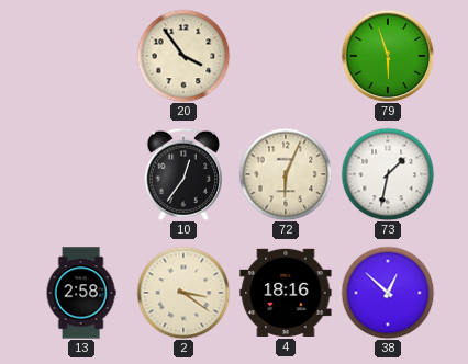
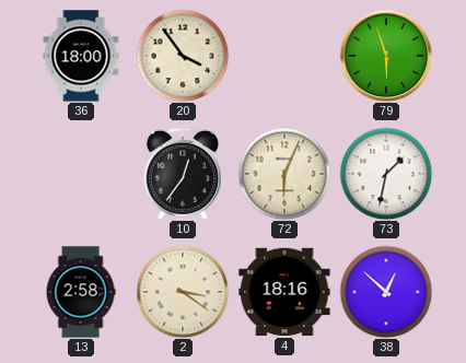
36: none -> 18:00 (81, 56)
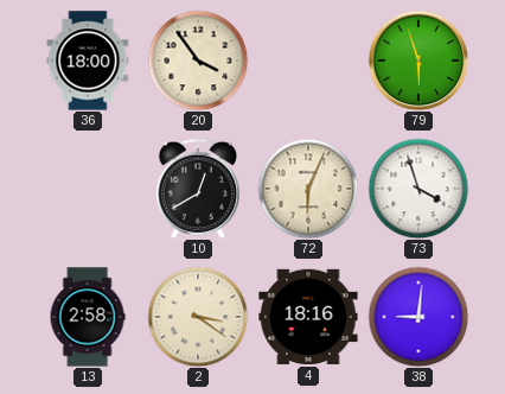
10: 12:36 -> 12:40 (198, 189)
73: 1:32 -> 3:57 (418, 189)
38: 12:52 -> 9:01 (418, 317)
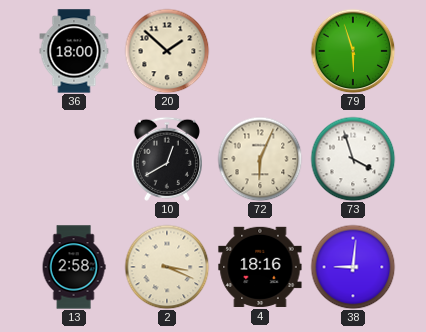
20: 3:54 -> 1:52 (167, 51)
2: 3:21 -> 3:19 (167, 267)
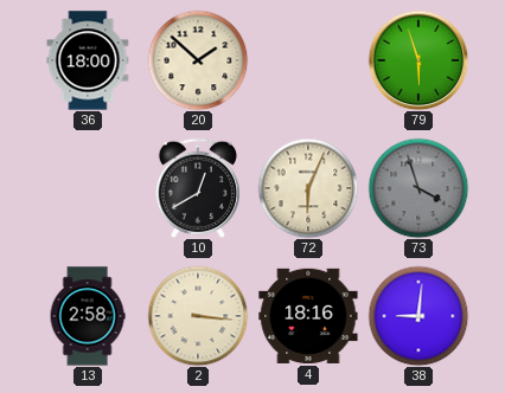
73 dial: white -> grey (418, 188)
2: 3:19 -> 3:16 (198, 316)
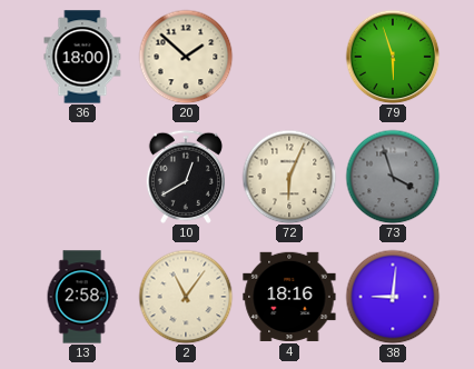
2: 3:16 -> 11:06 (186, 297)
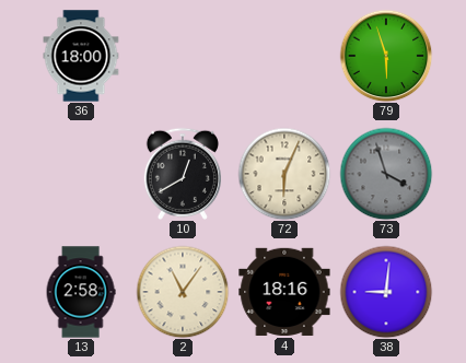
20: 1:52 -> none (186, 57)
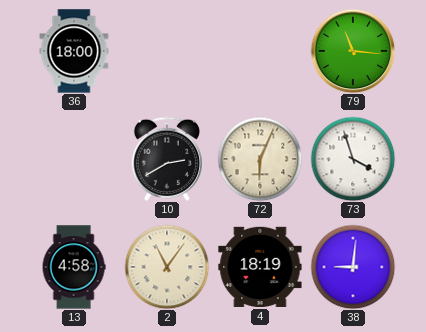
79: 5:57 -> 11:16 (353, 51)
10: 12:40 -> 2:40 (167, 159)
73 dial: grey -> white (353, 159)
13: 2:58 -> 4:58 (74, 267)
4: 18:16 -> 18:19 (260, 267)
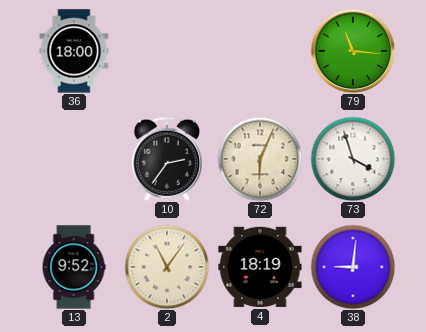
10: 2:40 -> 2:36 (167, 159)
13: 4:58 -> 9:52 (74, 267)
